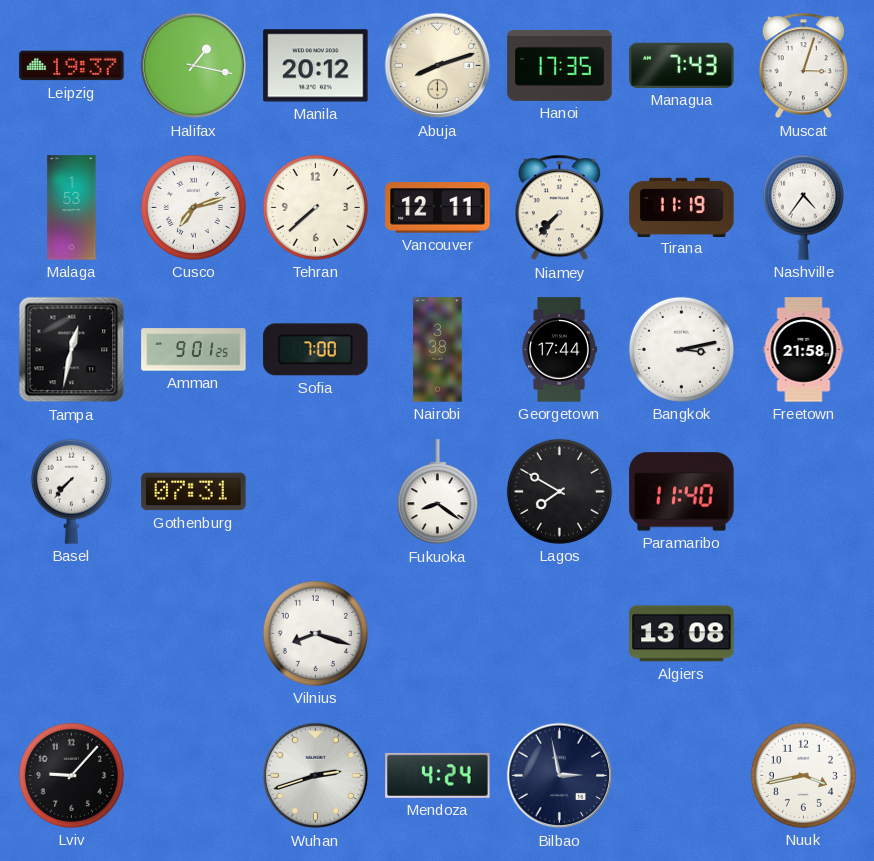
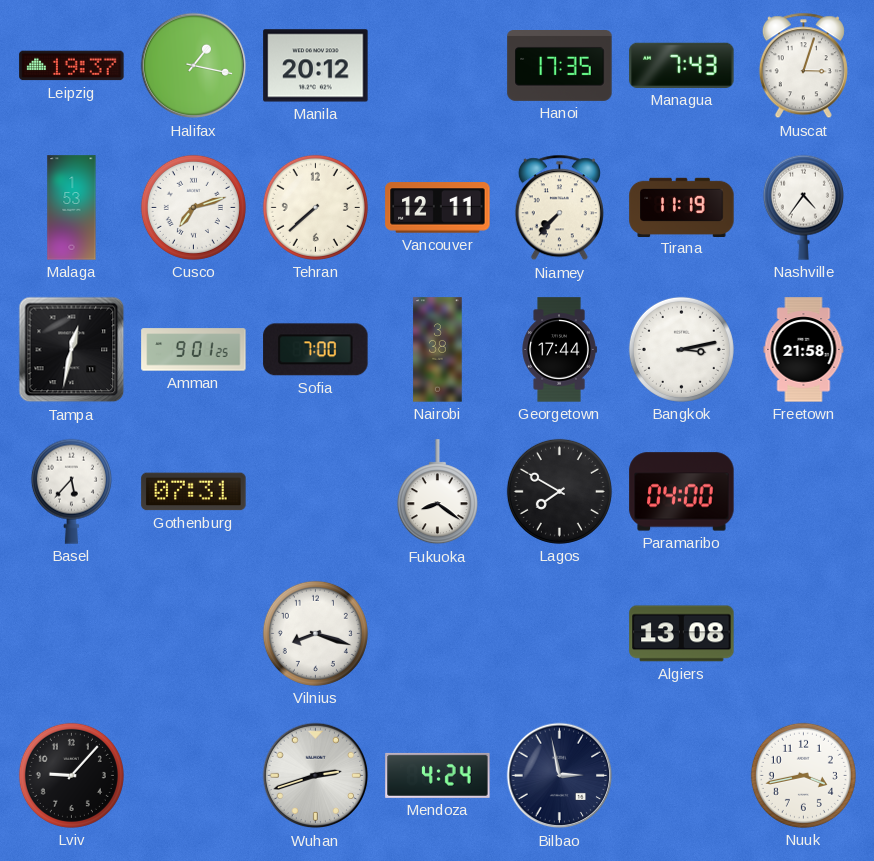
Abuja: 8:12 -> none (438, 66)
Basel: 7:37 -> 5:37 (71, 491)
Paramaribo: 11:40 -> 04:00 (682, 492)
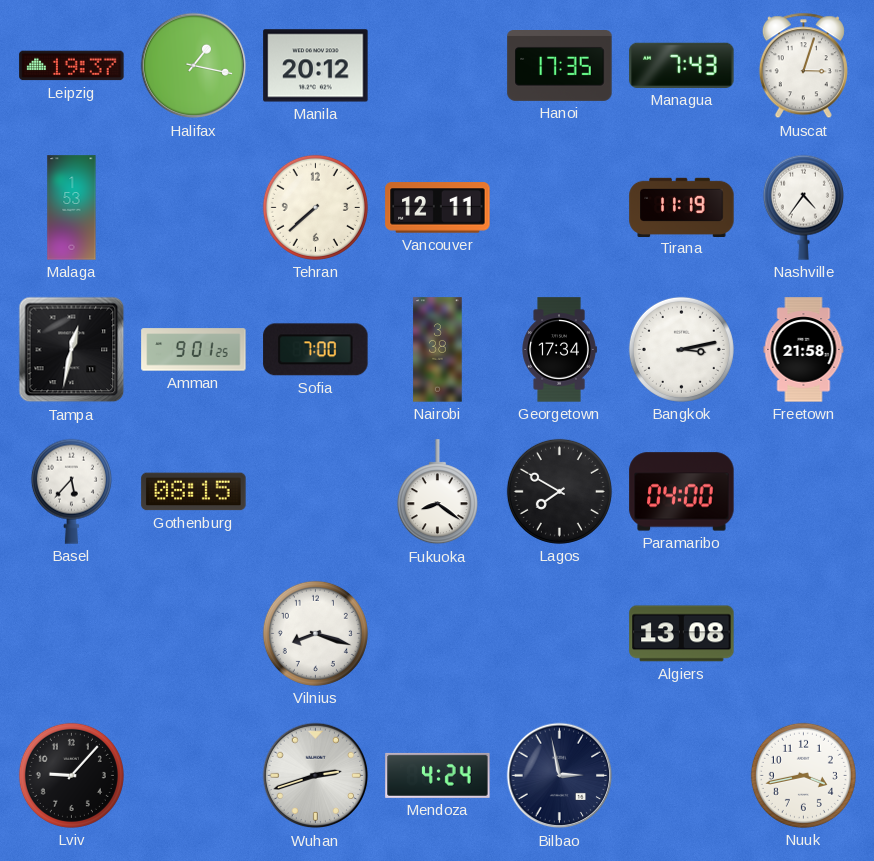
Cusco: 7:12 -> none (193, 207)
Niamey: 7:37 -> none (559, 208)
Georgetown: 17:44 -> 17:34 (559, 350)
Gothenburg: 07:31 -> 08:15 (194, 492)
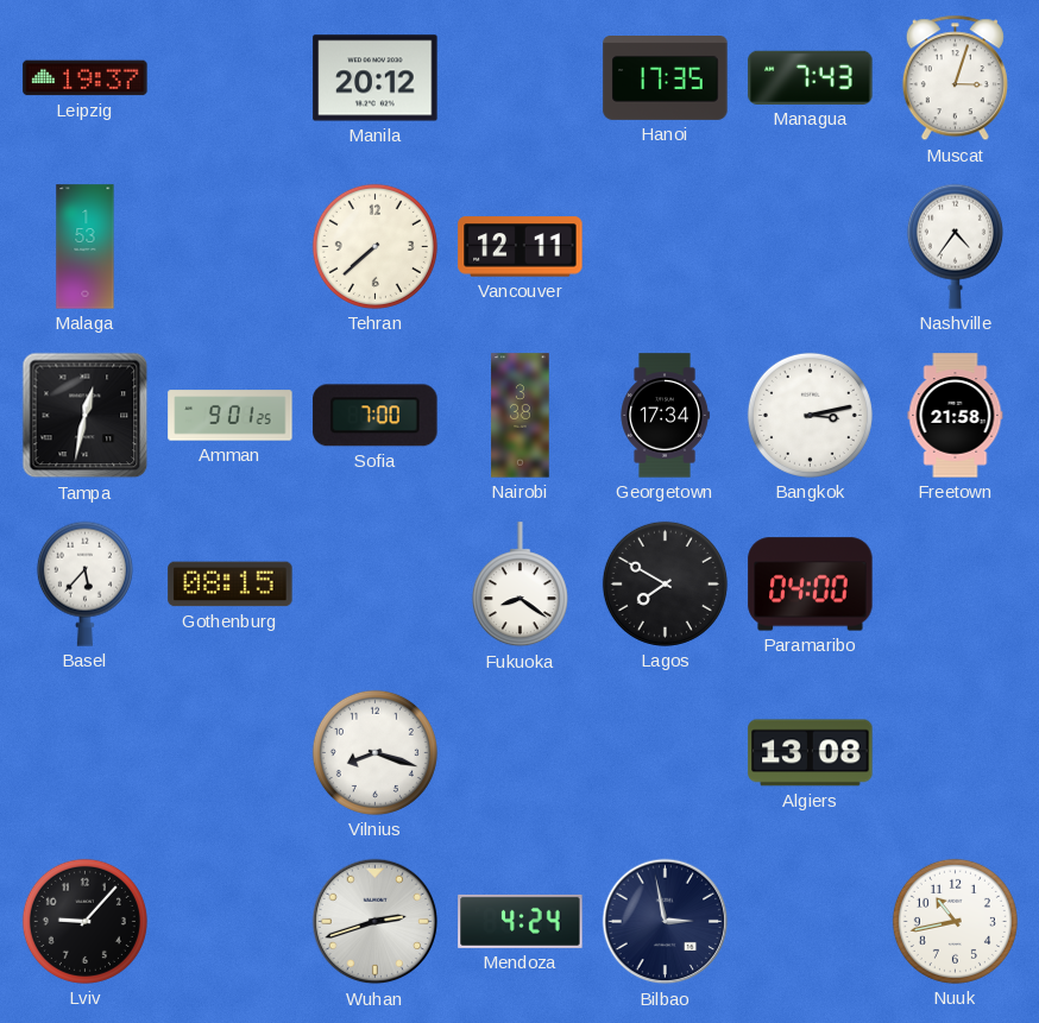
Halifax: 1:17 -> none (194, 66)
Tirana: 11:19 -> none (682, 207)
Nuuk: 3:43 -> 10:43 (955, 921)
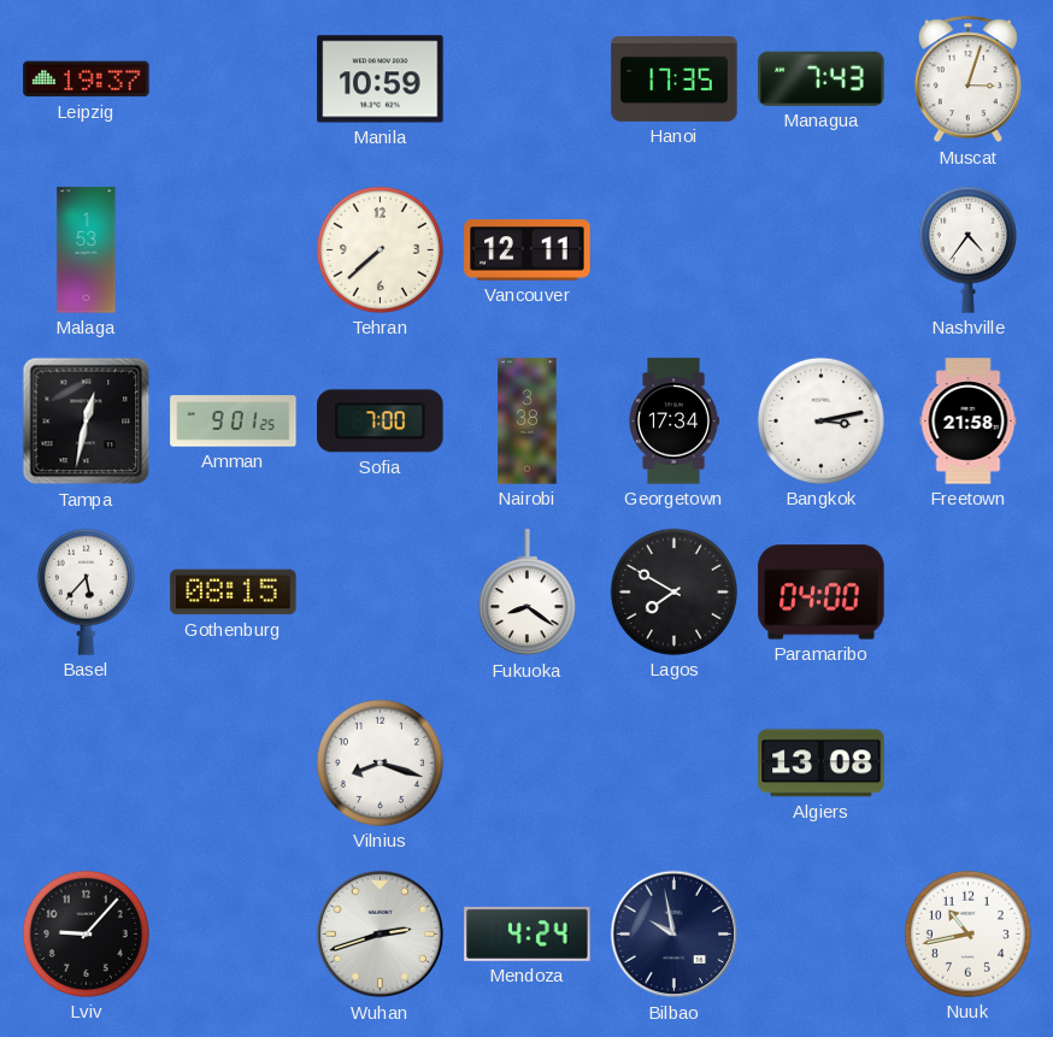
Manila: 20:12 -> 10:59 (381, 79)
Bilbao: 2:58 -> 9:58 (675, 935)
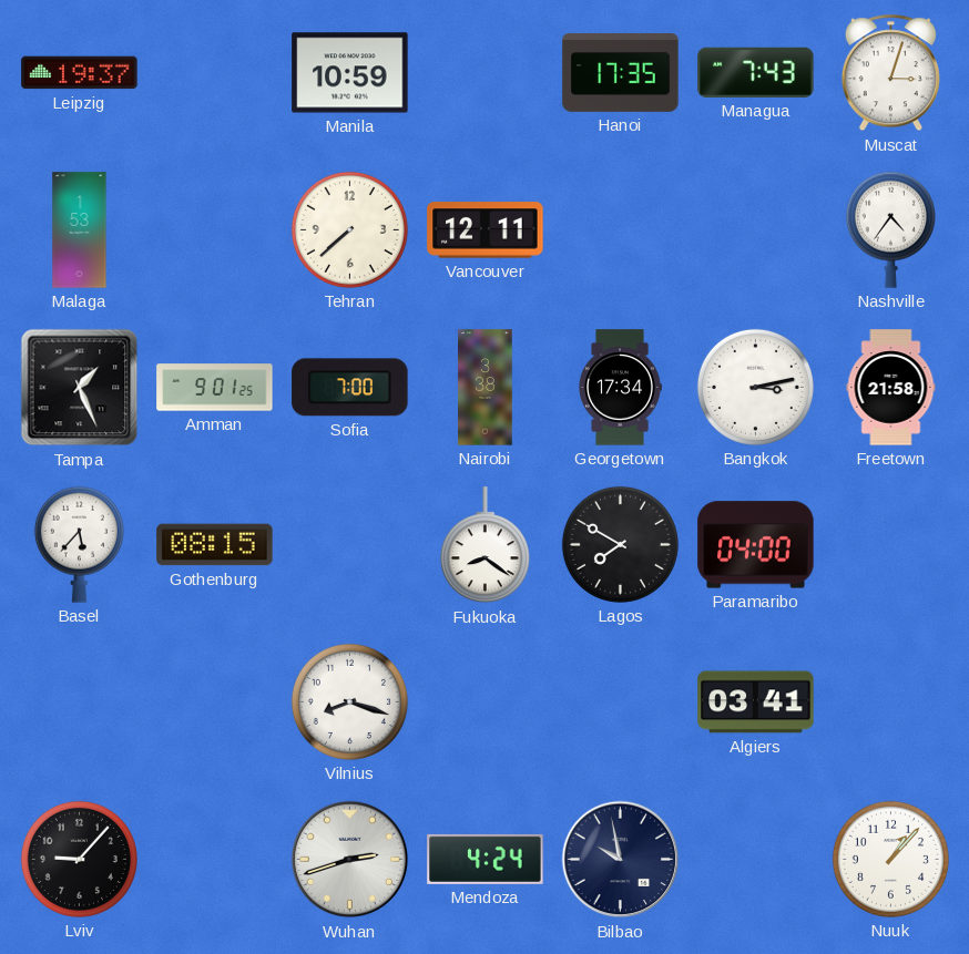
Tampa: 12:32 -> 1:26 (80, 388)
Algiers: 13:08 -> 03:41 (756, 702)
Nuuk: 10:43 -> 1:07 (890, 859)
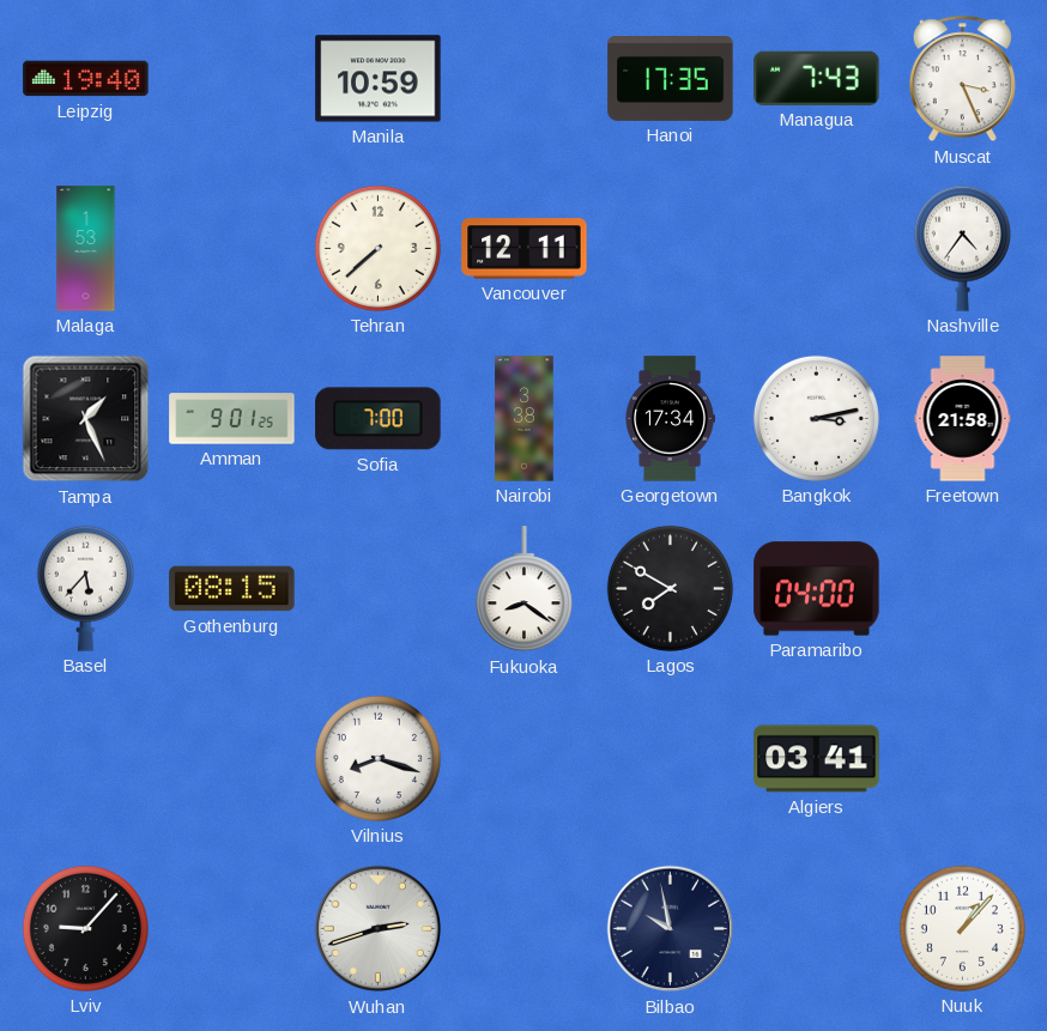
Leipzig: 19:37 -> 19:40 (86, 79)
Muscat: 3:03 -> 3:26 (962, 79)
Mendoza: 4:24 -> none (486, 859)
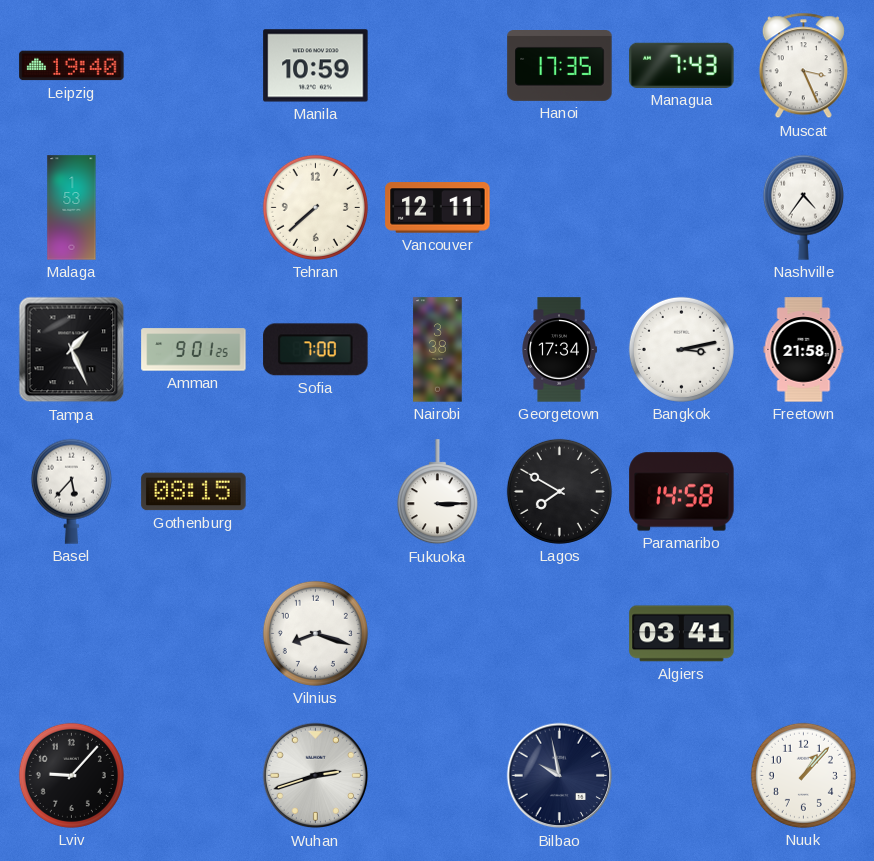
Fukuoka: 8:21 -> 3:15 (437, 492)
Paramaribo: 04:00 -> 14:58 (682, 492)
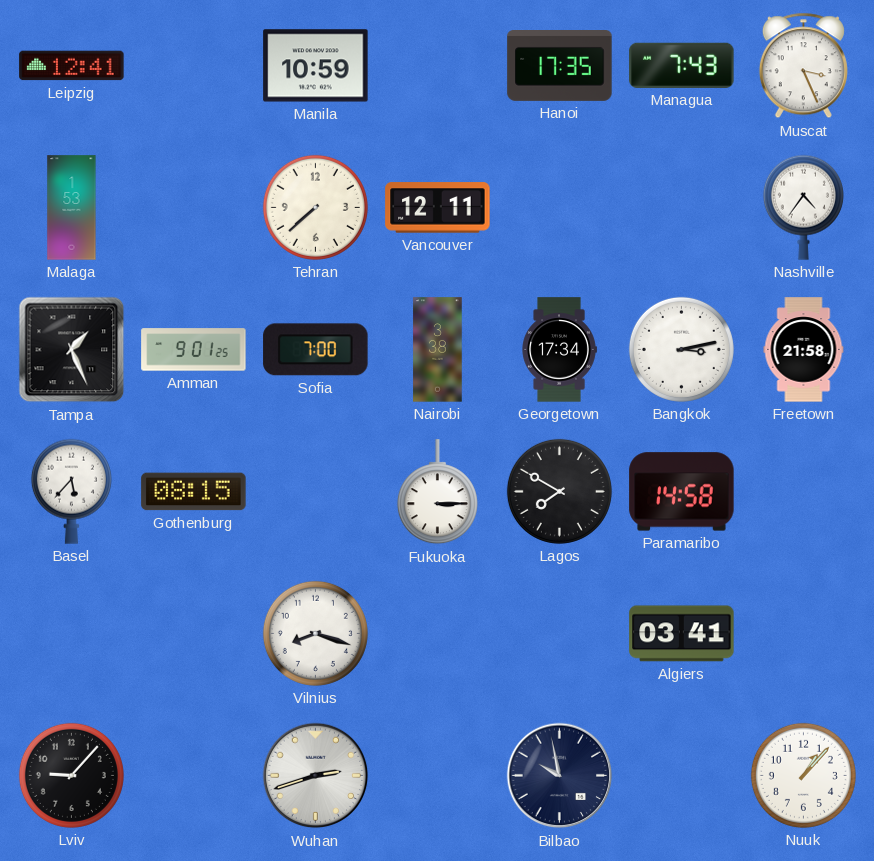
Leipzig: 19:40 -> 12:41 (72, 66)
